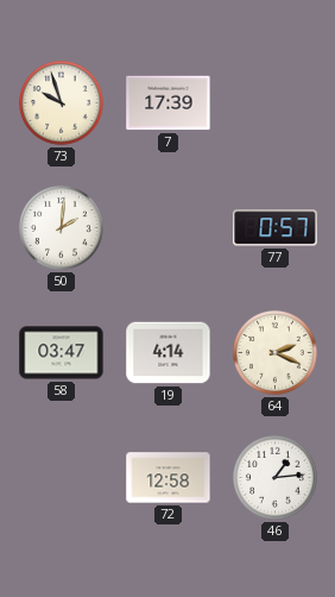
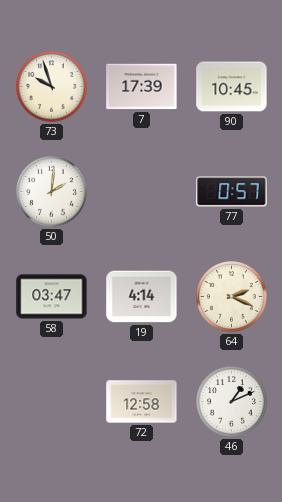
90: none -> 10:45 (232, 87)
46: 1:14 -> 1:11 (232, 402)
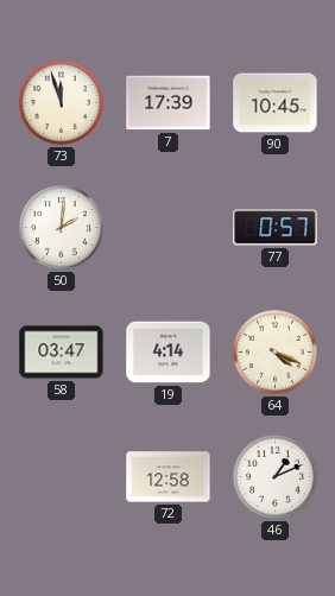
73: 9:57 -> 11:57 (62, 103)
64: 2:19 -> 4:19 (276, 353)
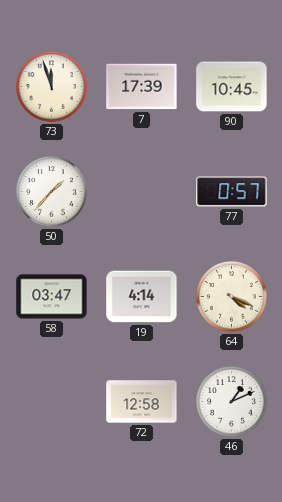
50: 2:01 -> 1:37 (52, 192)
